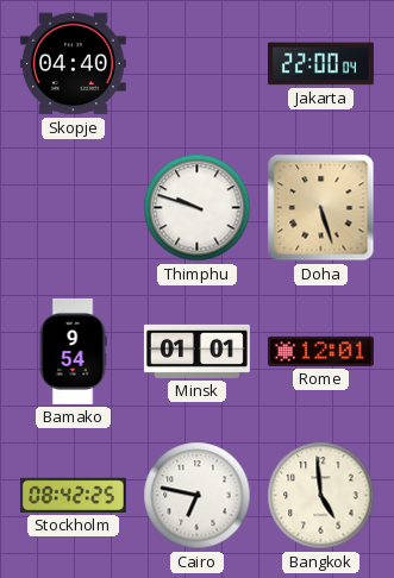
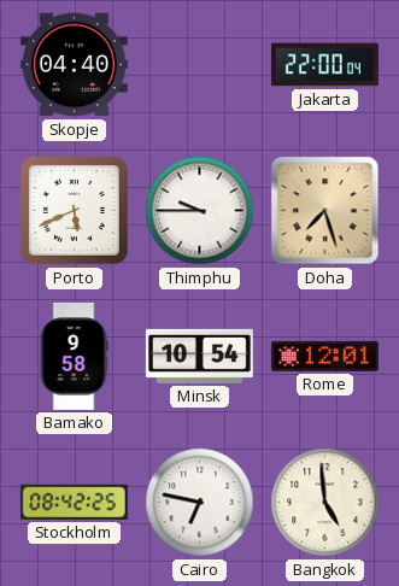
Porto: none -> 5:41 (75, 211)
Thimphu: 9:48 -> 9:45 (200, 211)
Doha: 5:27 -> 7:27 (325, 211)
Bamako: 9:54 -> 9:58 (74, 356)
Minsk: 01:01 -> 10:54 (199, 356)
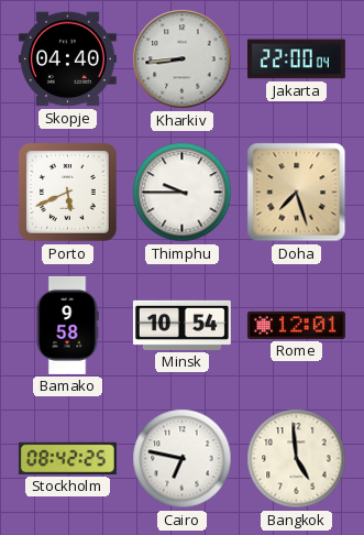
Kharkiv: none -> 8:44 (183, 59)
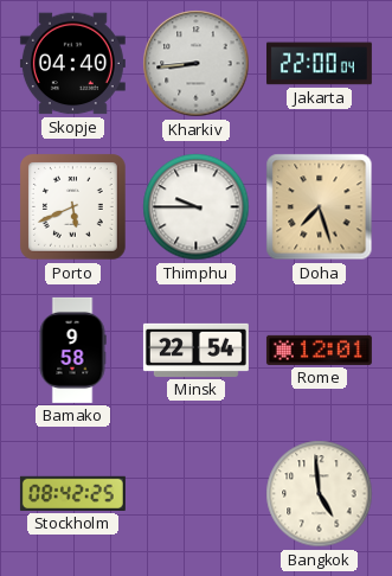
Minsk: 10:54 -> 22:54 (195, 350)
Cairo: 6:47 -> none (183, 459)
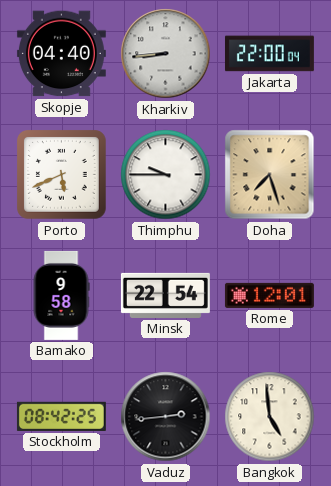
Vaduz: none -> 2:44 (166, 417)
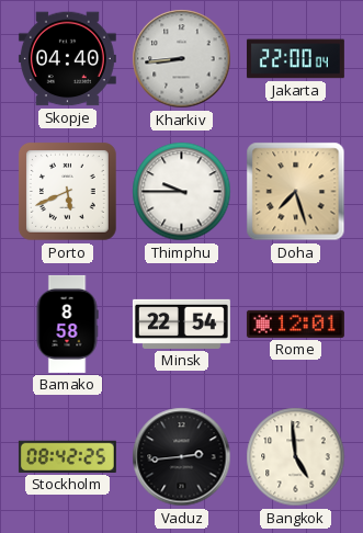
Bamako: 9:58 -> 8:58 (67, 324)
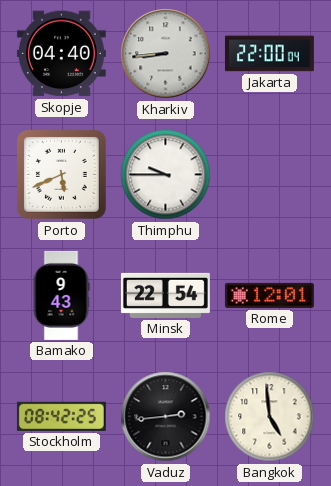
Doha: 7:27 -> none (296, 192)
Bamako: 8:58 -> 9:43 (61, 295)
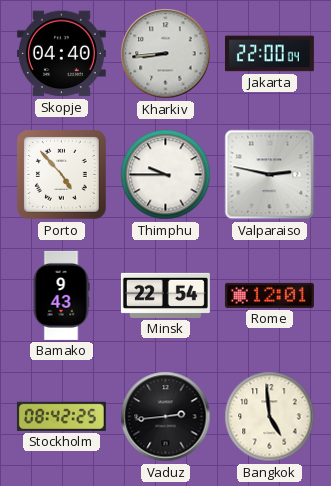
Porto: 5:41 -> 4:53 (62, 175)
Valparaiso: none -> 2:47 (270, 175)
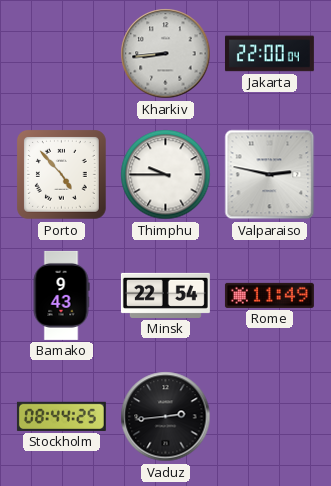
Skopje: 04:40 -> none (61, 54)
Rome: 12:01 -> 11:49 (269, 295)
Stockholm: 08:42 -> 08:44 (61, 416)
Bangkok: 4:59 -> none (270, 417)
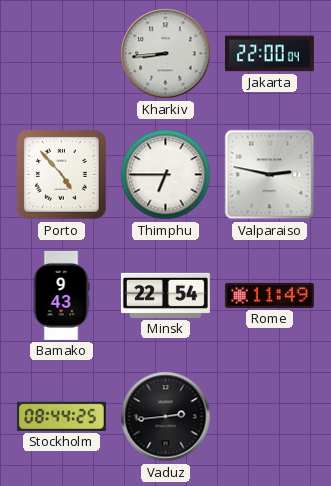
Thimphu: 9:45 -> 6:45 (166, 175)
